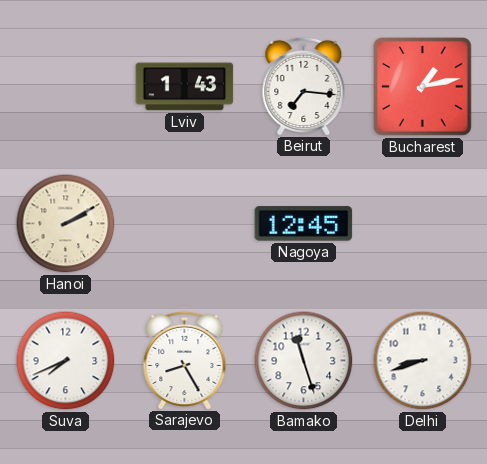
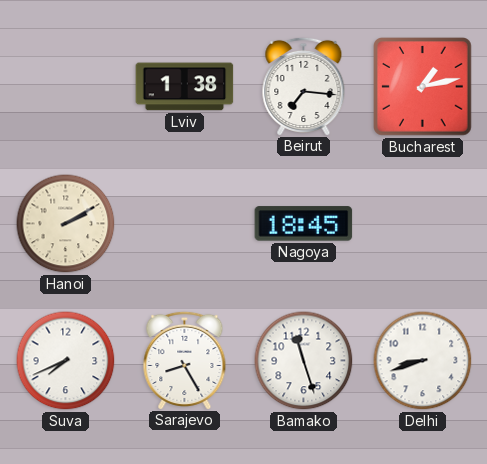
Lviv: 1:43 -> 1:38 (185, 87)
Nagoya: 12:45 -> 18:45 (304, 224)
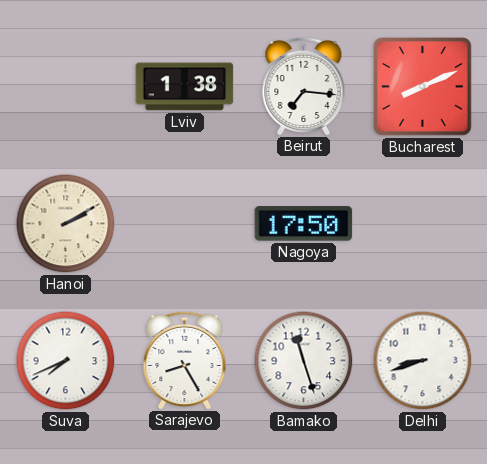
Bucharest: 1:13 -> 8:11 (423, 87)
Nagoya: 18:45 -> 17:50 (304, 224)
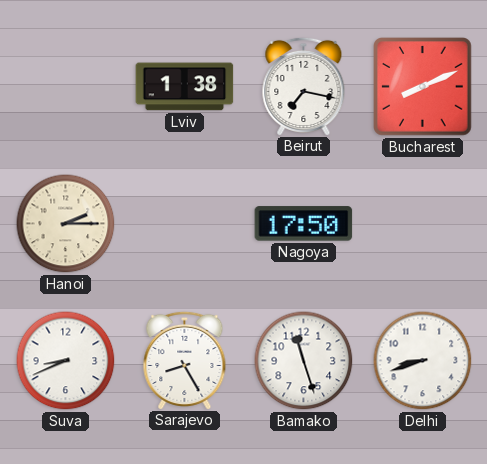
Beirut: 7:16 -> 7:17 (304, 86)
Hanoi: 2:10 -> 2:15 (66, 224)
Suva: 7:41 -> 8:41 (66, 361)
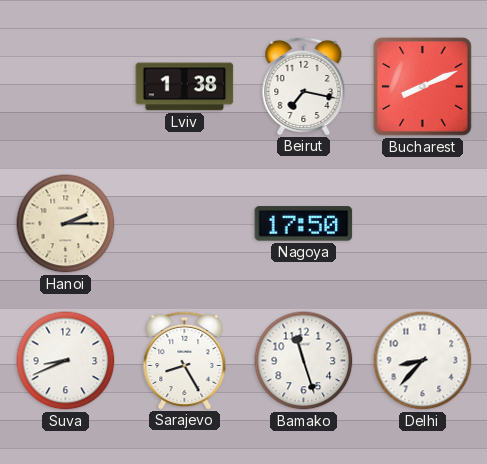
Delhi: 8:42 -> 8:37 (423, 361)
